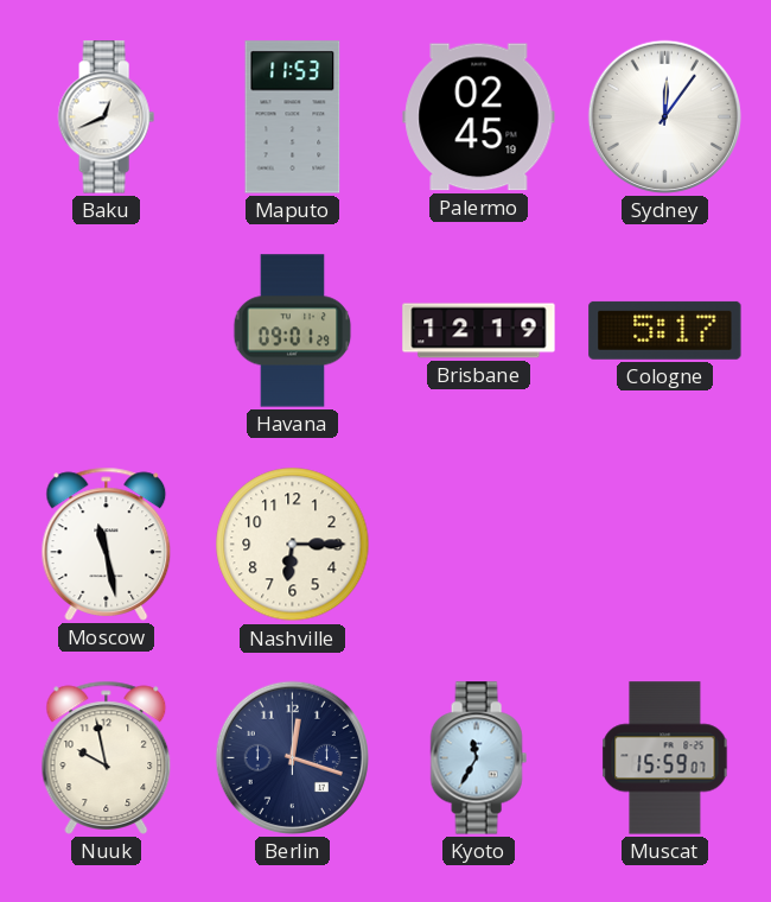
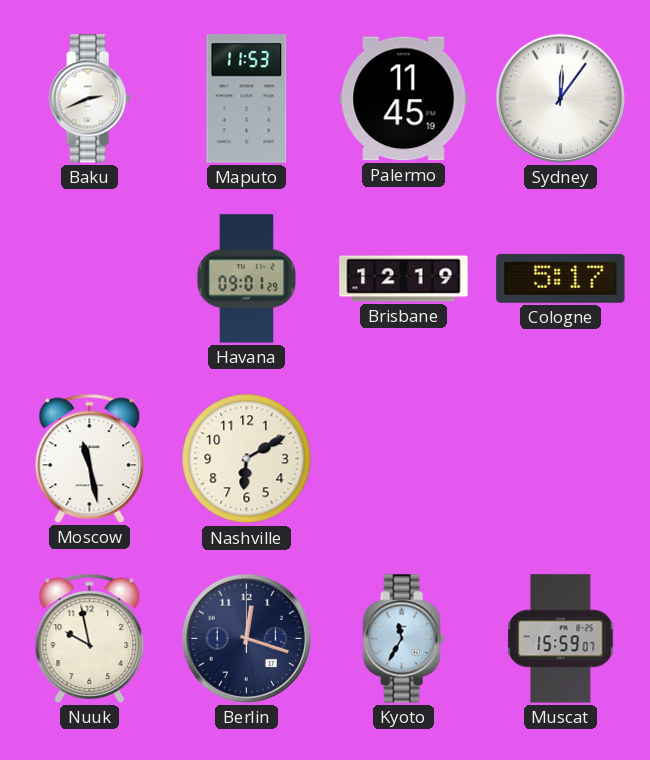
Baku: 12:41 -> 2:41 (89, 99)
Palermo: 02:45 -> 11:45 (404, 99)
Nashville: 6:15 -> 6:10 (247, 459)
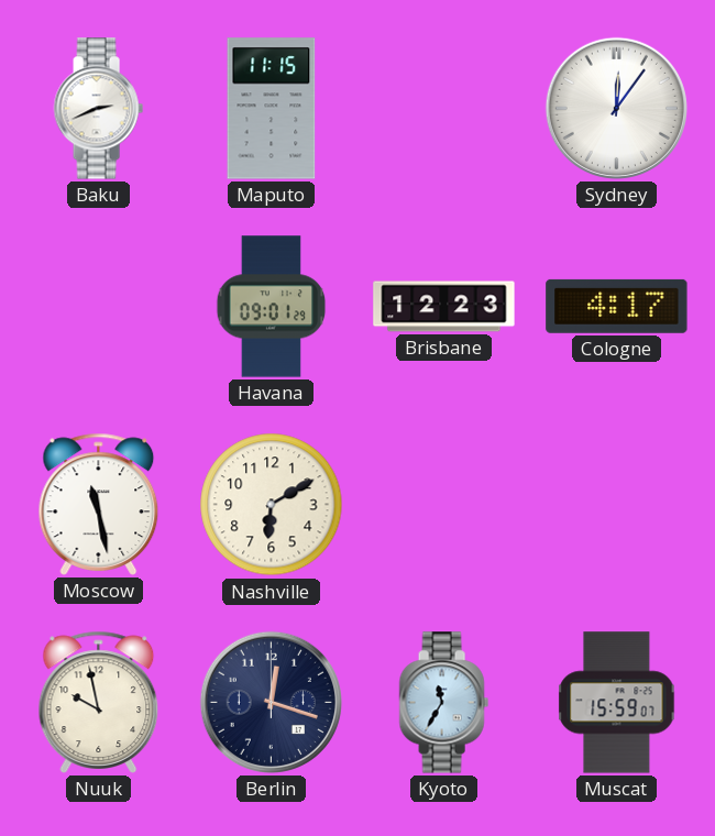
Maputo: 11:53 -> 11:15 (272, 109)
Palermo: 11:45 -> none (404, 99)
Brisbane: 12:19 -> 12:23 (444, 307)
Cologne: 5:17 -> 4:17 (617, 306)
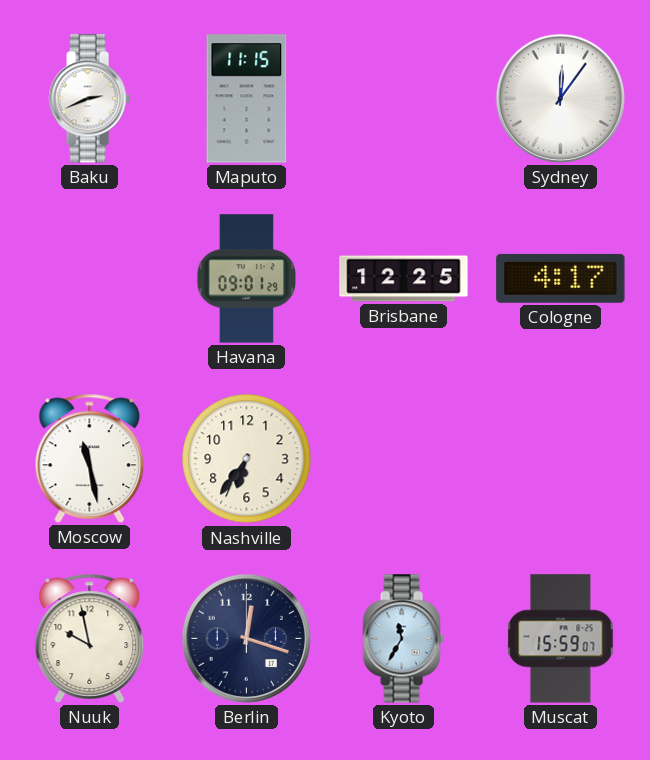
Brisbane: 12:23 -> 12:25 (404, 279)
Nashville: 6:10 -> 6:36 (247, 459)
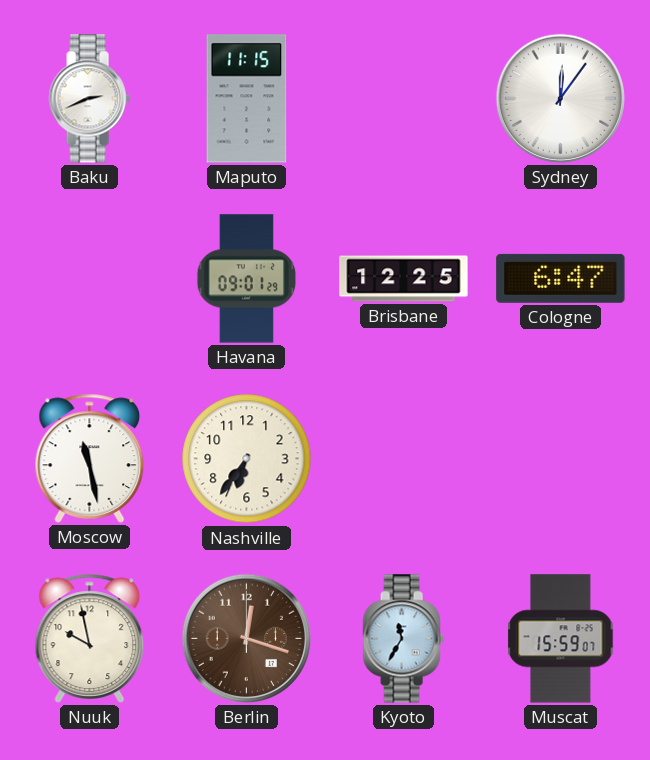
Cologne: 4:17 -> 6:47 (561, 278)
Berlin dial: navy -> brown (246, 638)
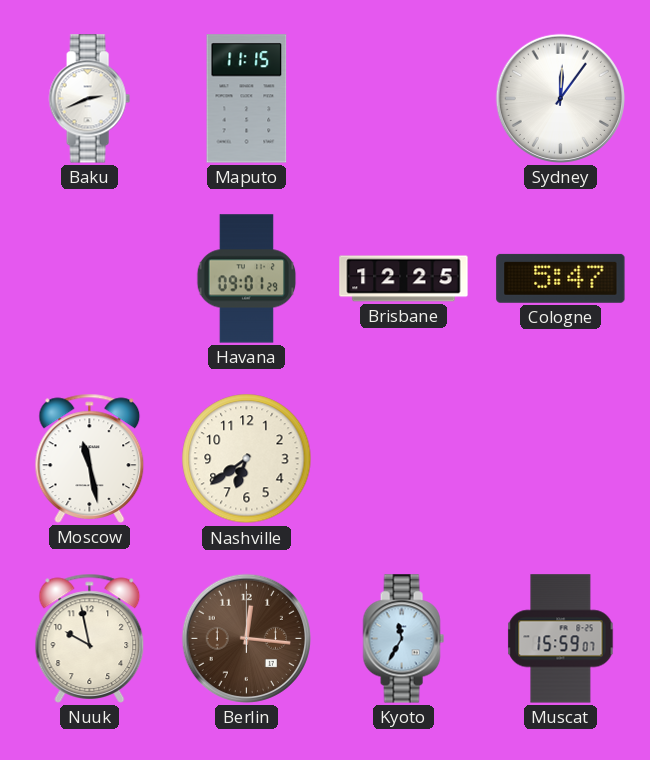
Cologne: 6:47 -> 5:47 (561, 278)
Nashville: 6:36 -> 6:39 (247, 459)
Berlin: 12:18 -> 12:16 (246, 638)
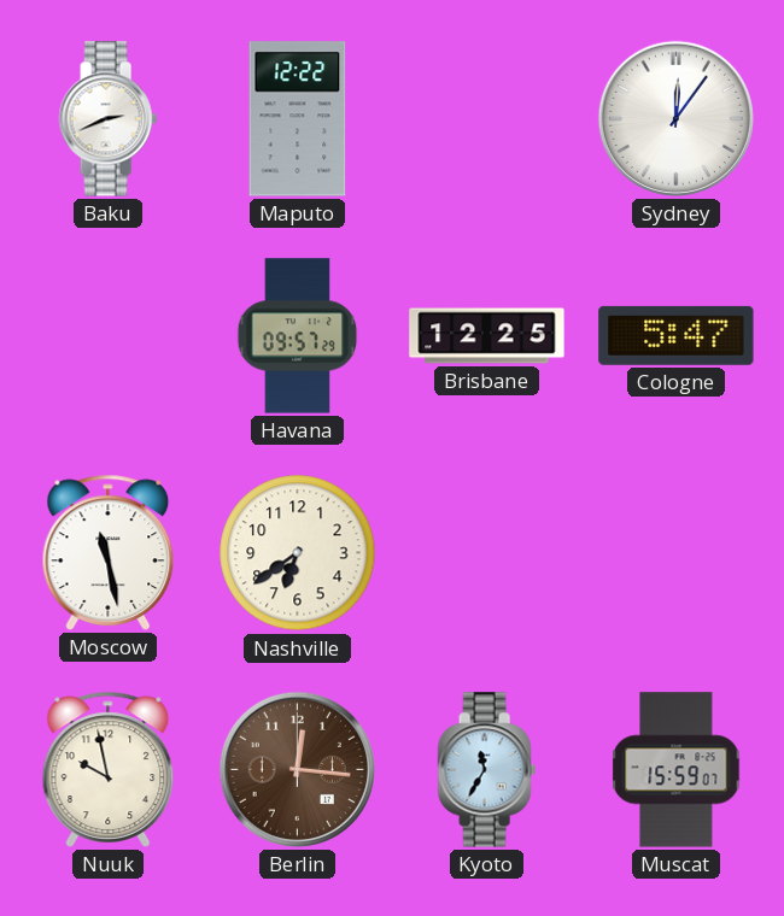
Maputo: 11:15 -> 12:22 (298, 119)
Havana: 09:01 -> 09:57 (298, 336)
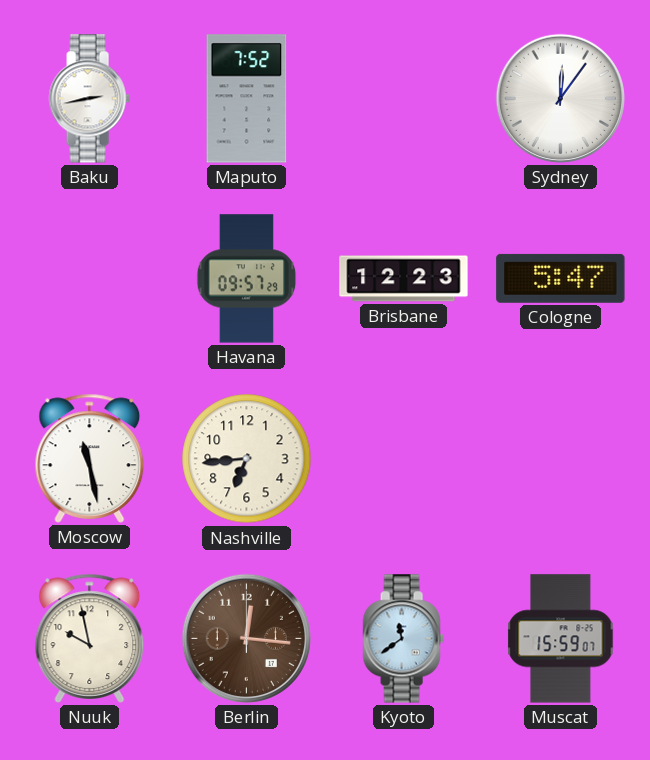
Baku: 2:41 -> 2:43 (89, 99)
Maputo: 12:22 -> 7:52 (247, 99)
Brisbane: 12:25 -> 12:23 (404, 279)
Nashville: 6:39 -> 6:44 (247, 459)
Kyoto: 11:35 -> 11:39 (403, 639)
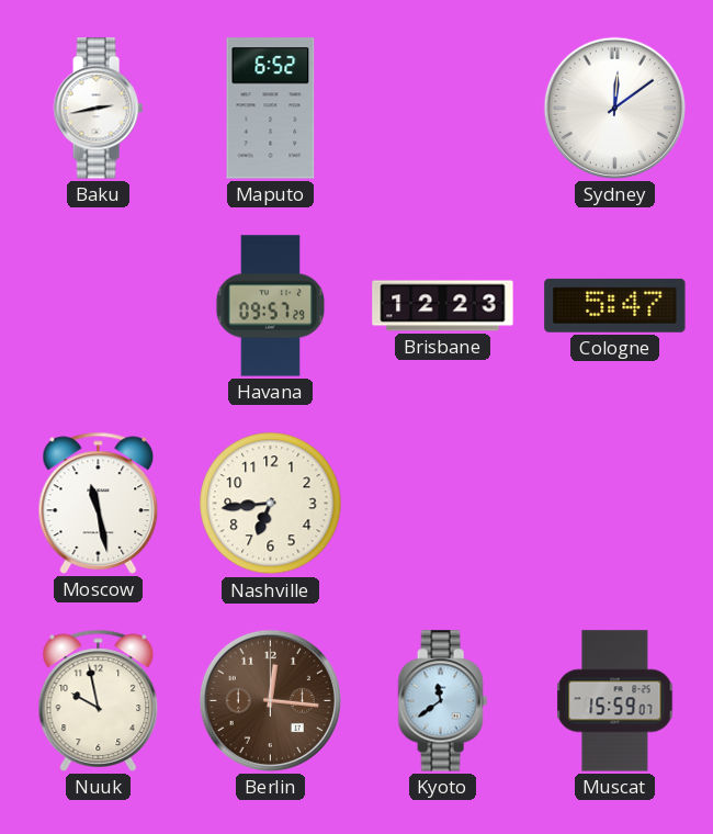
Maputo: 7:52 -> 6:52 (271, 109)
Sydney: 12:06 -> 12:09 (614, 108)
